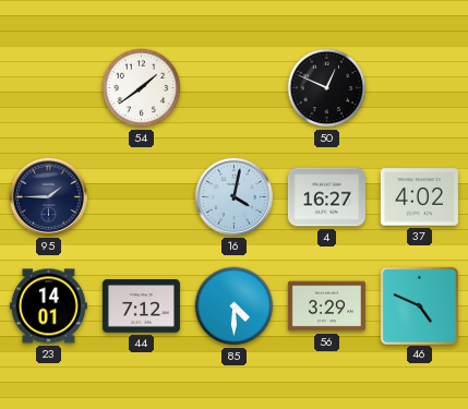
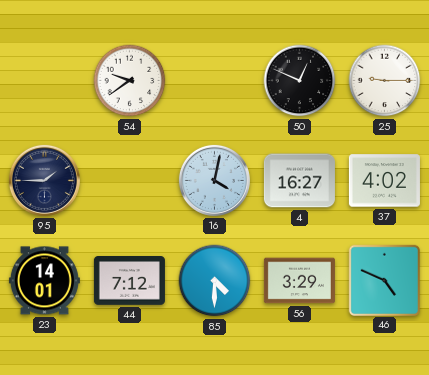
54: 1:39 -> 9:39 (130, 81)
25: none -> 9:15 (385, 81)
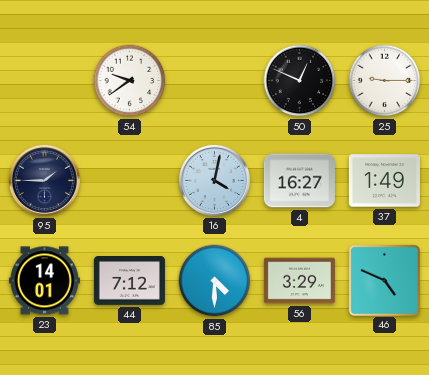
37: 4:02 -> 1:49 (384, 181)
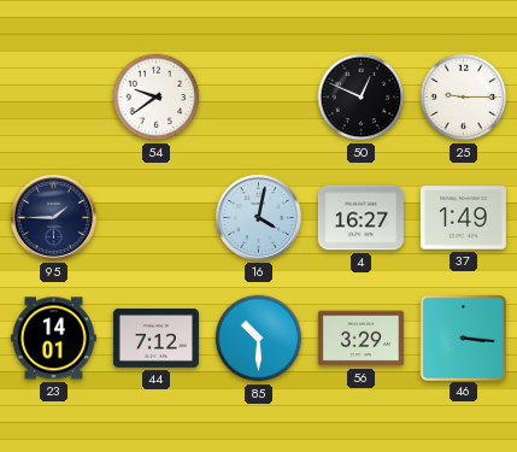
85: 4:30 -> 10:30 (259, 339)
46: 4:49 -> 3:16 (463, 337)
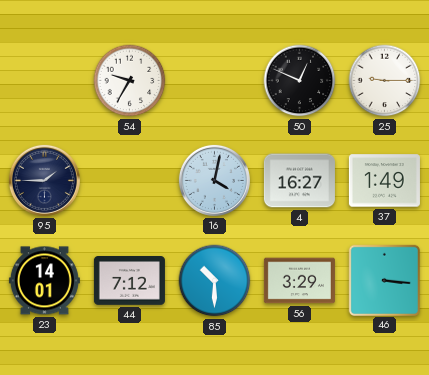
54: 9:39 -> 9:35 (130, 81)
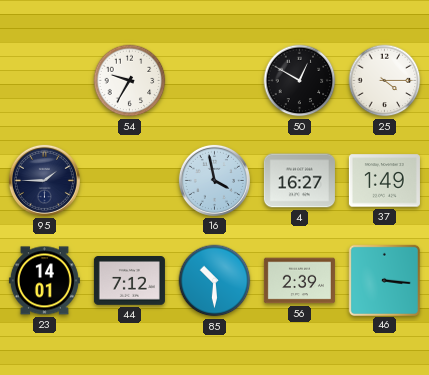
50: 12:49 -> 12:50 (300, 81)
25: 9:15 -> 4:15 (385, 81)
16: 4:02 -> 3:58 (214, 180)
56: 3:29 -> 2:39 (299, 281)
